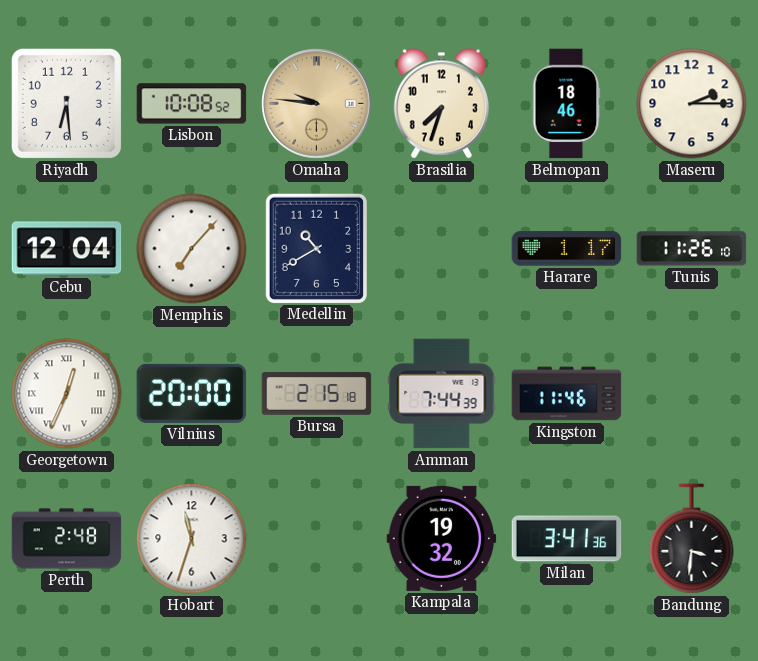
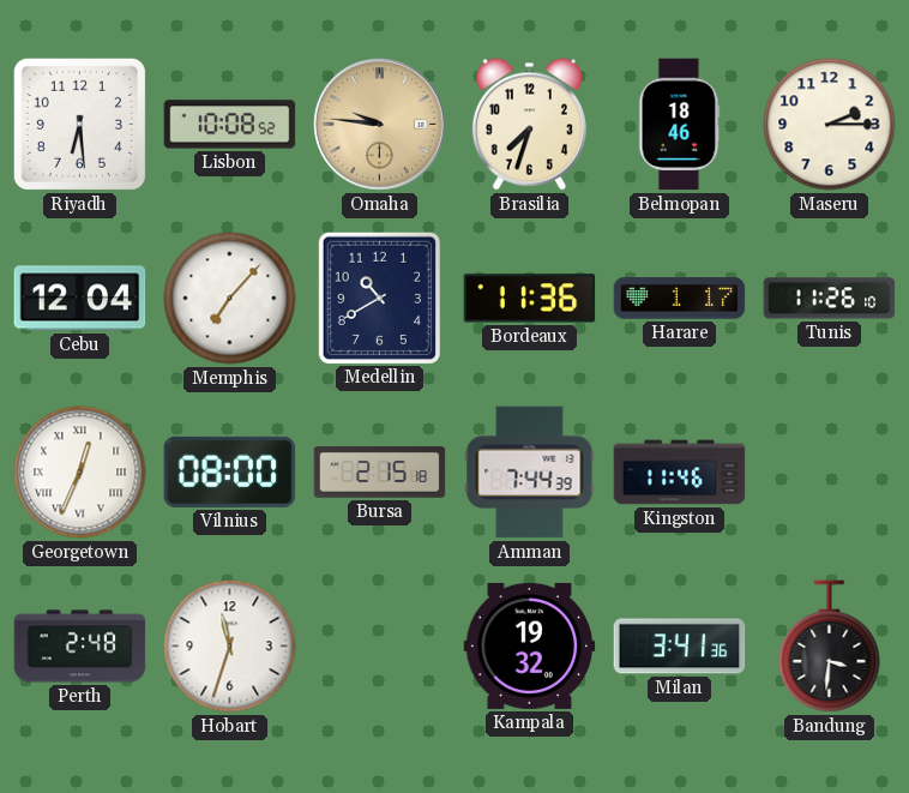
Bordeaux: none -> 11:36 (530, 299)
Vilnius: 20:00 -> 08:00 (230, 471)
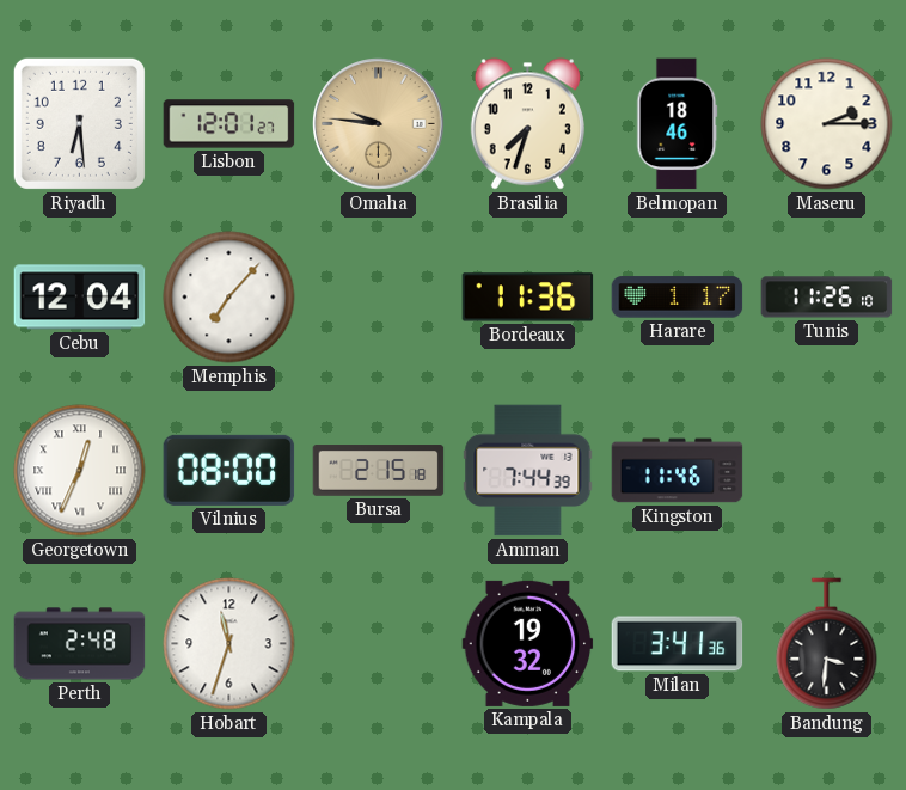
Lisbon: 10:08 -> 12:01 (229, 124)
Medellin: 10:40 -> none (379, 298)
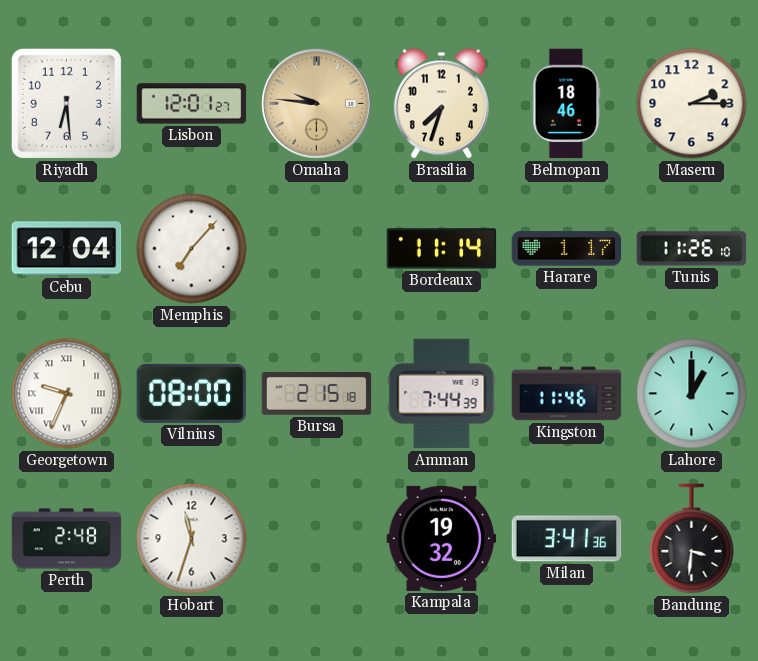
Bordeaux: 11:36 -> 11:14 (442, 249)
Georgetown: 12:34 -> 9:34 (67, 394)
Lahore: none -> 1:00 (692, 394)
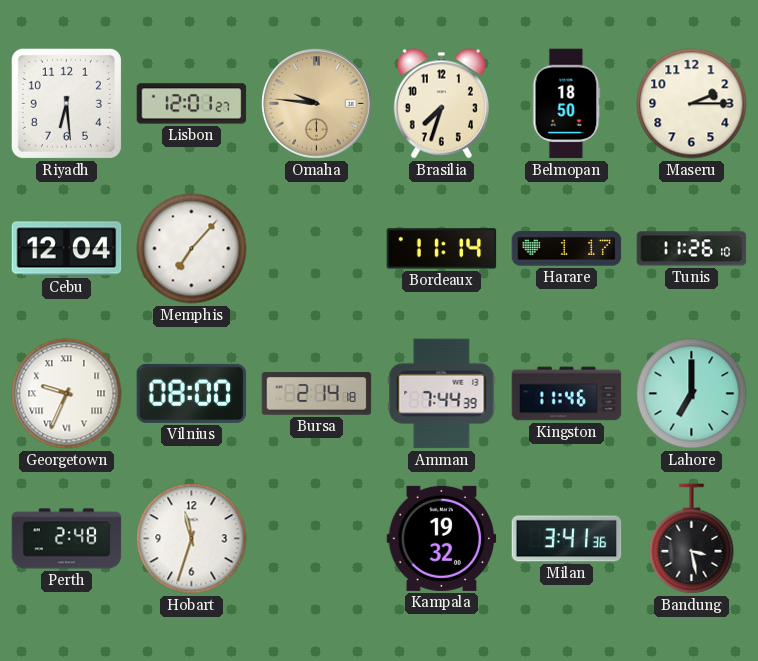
Belmopan: 18:46 -> 18:50 (567, 104)
Bursa: 2:15 -> 2:14 (317, 394)
Lahore: 1:00 -> 7:00 (692, 394)
Bandung: 3:31 -> 3:28 (692, 539)
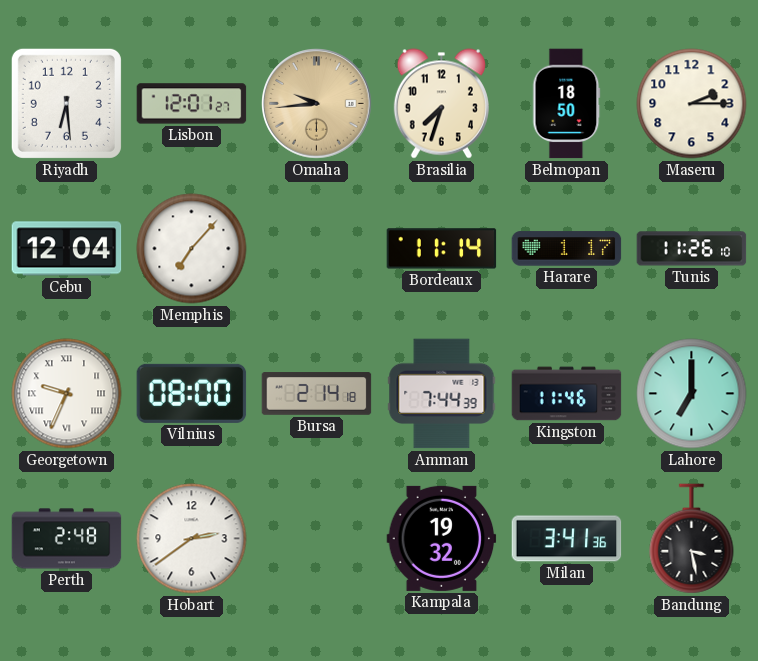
Omaha: 9:46 -> 9:44 (317, 104)
Hobart: 11:33 -> 2:39 (192, 539)
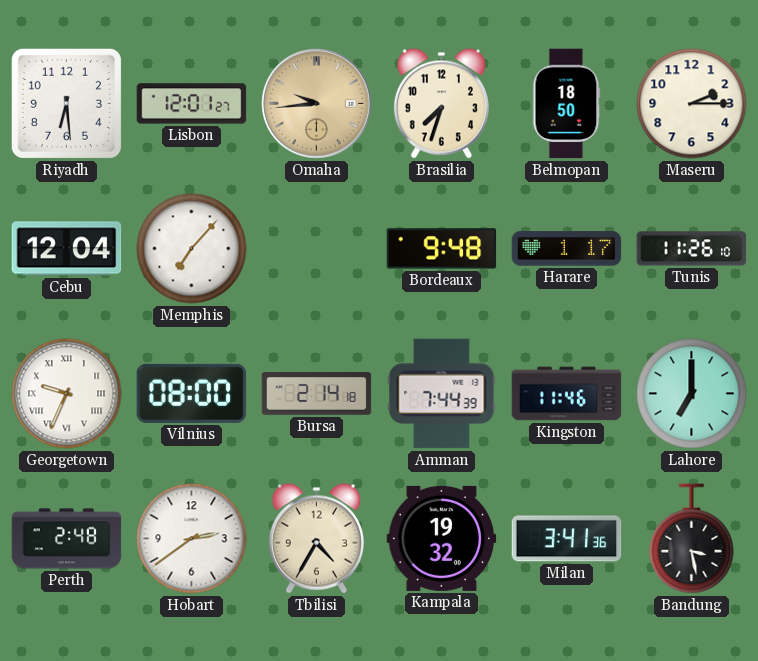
Bordeaux: 11:14 -> 9:48 (442, 249)
Tbilisi: none -> 4:35 (316, 539)
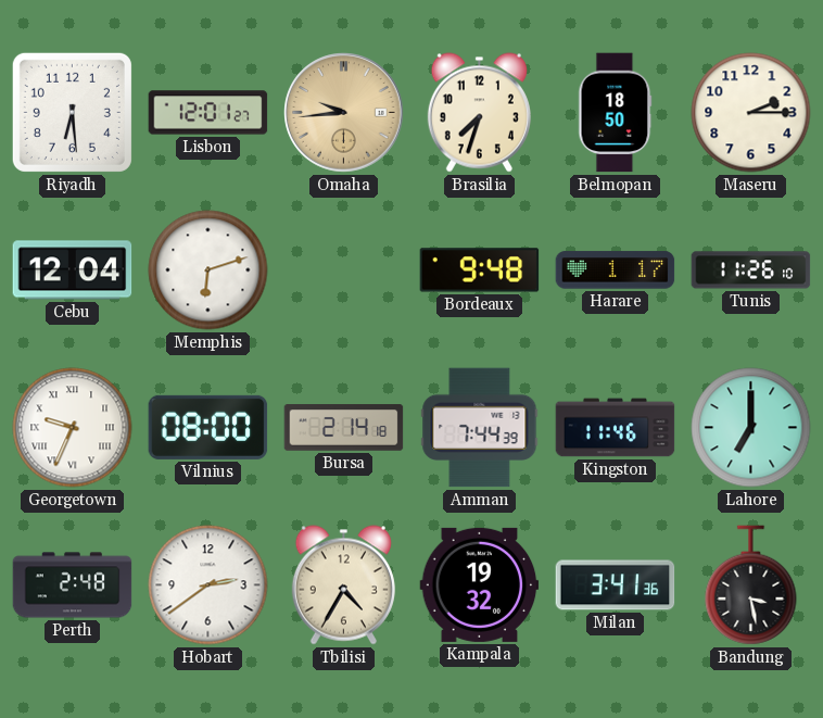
Memphis: 7:07 -> 6:12 (208, 270)
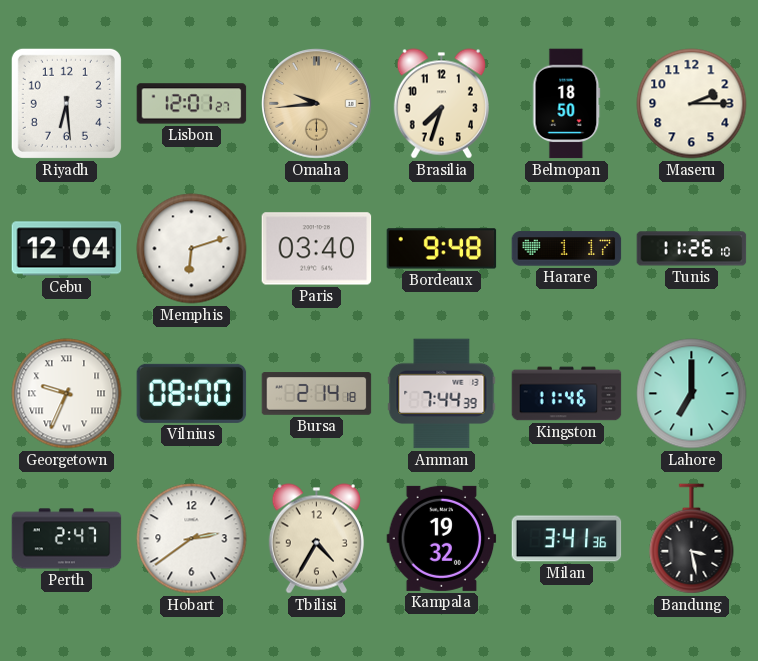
Paris: none -> 03:40 (317, 249)
Perth: 2:48 -> 2:47 (67, 539)
